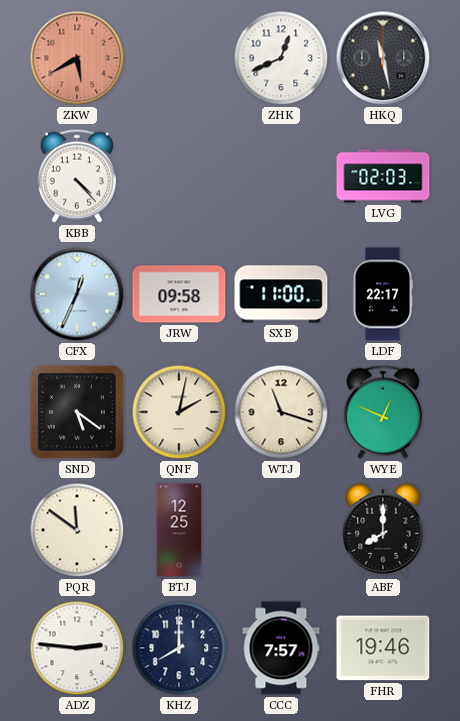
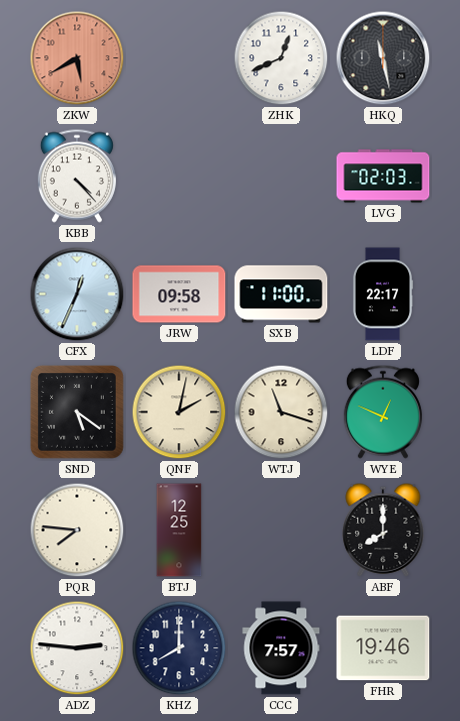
PQR: 11:51 -> 7:46 (77, 530)
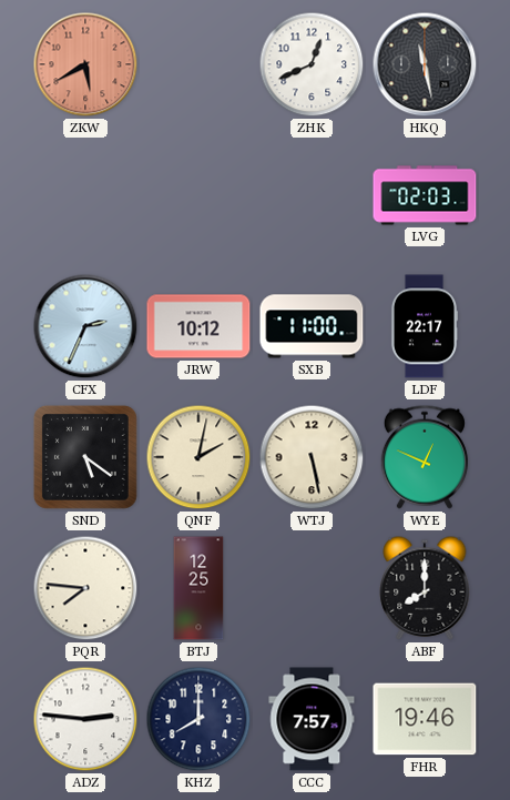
KBB: 4:23 -> none (77, 176)
CFX: 12:34 -> 2:34 (85, 326)
JRW: 09:58 -> 10:12 (198, 326)
WTJ: 11:18 -> 5:28 (312, 457)
